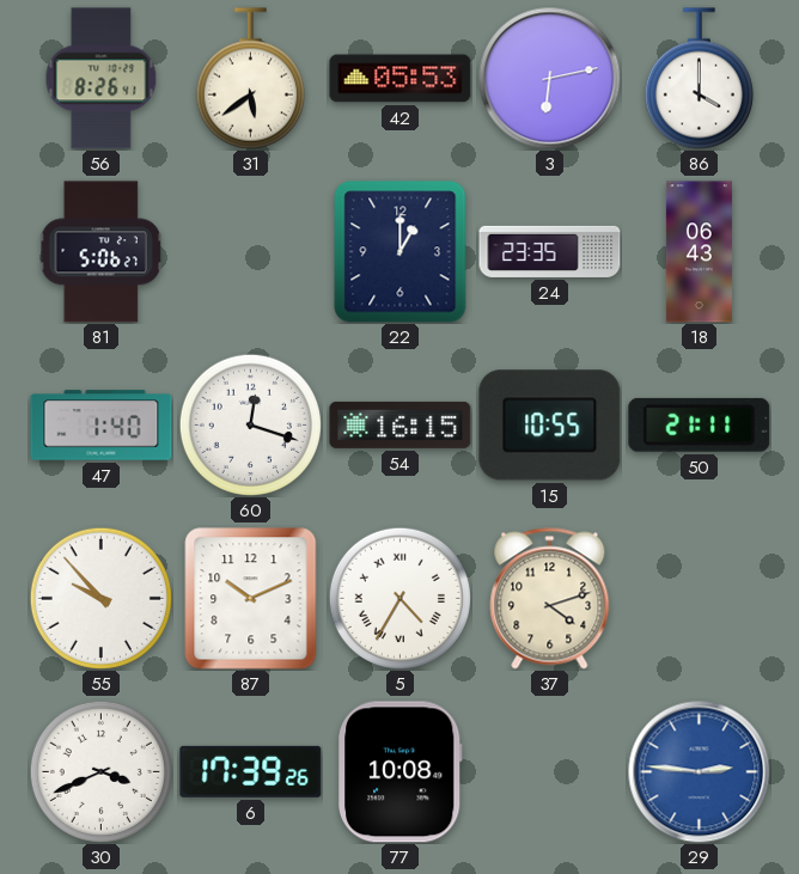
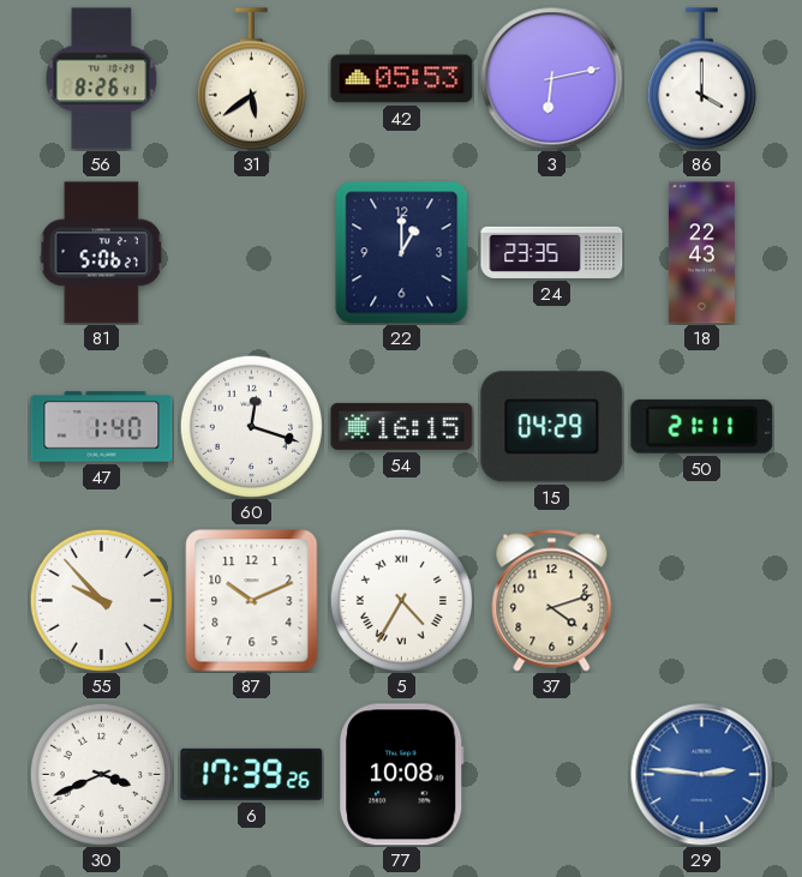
18: 06:43 -> 22:43 (701, 253)
15: 10:55 -> 04:29 (552, 427)
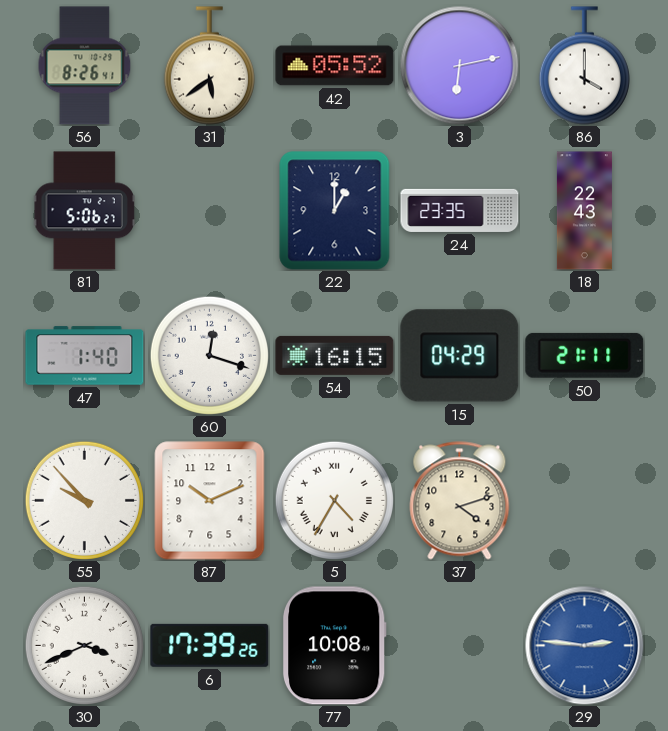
42: 05:53 -> 05:52 (335, 66)
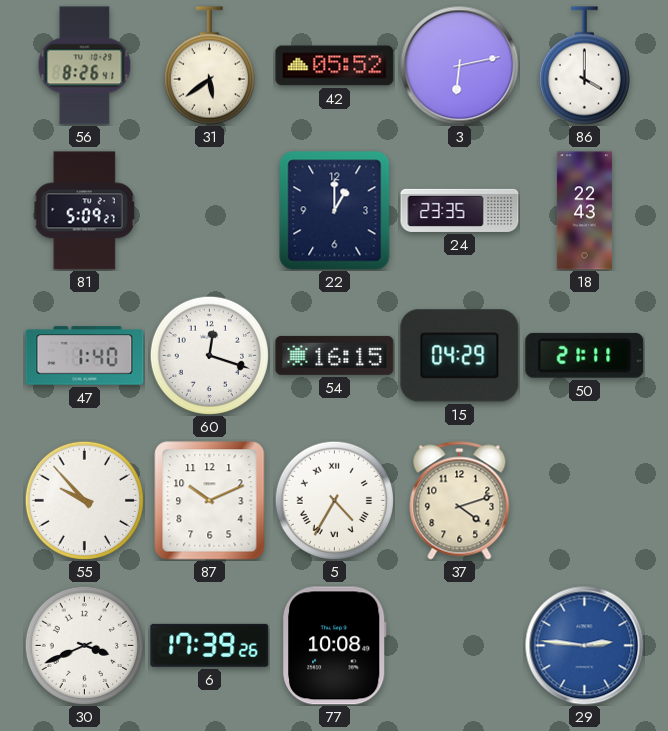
81: 5:06 -> 5:09 (84, 211)
